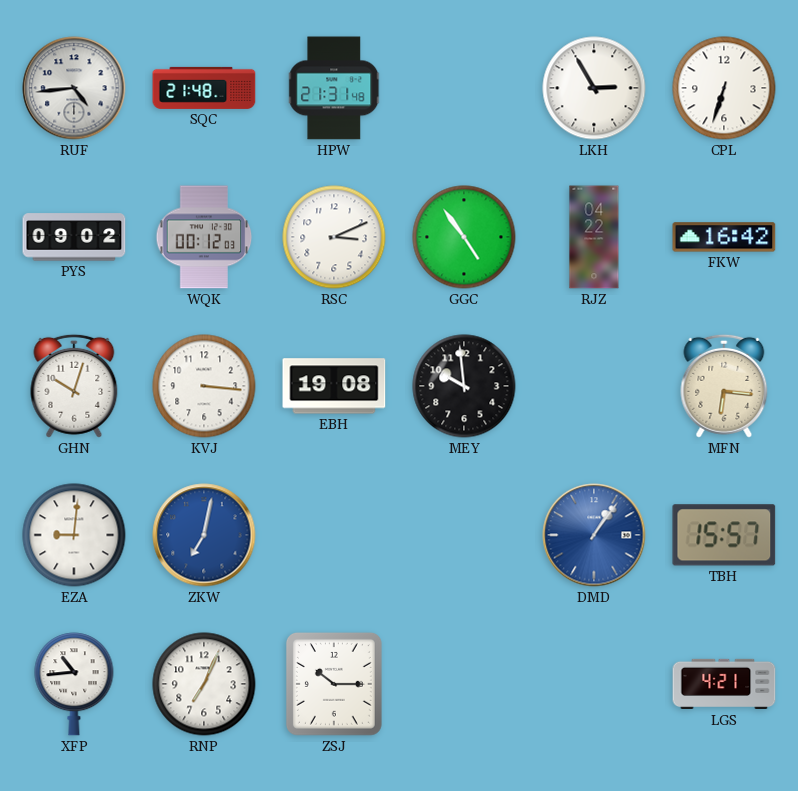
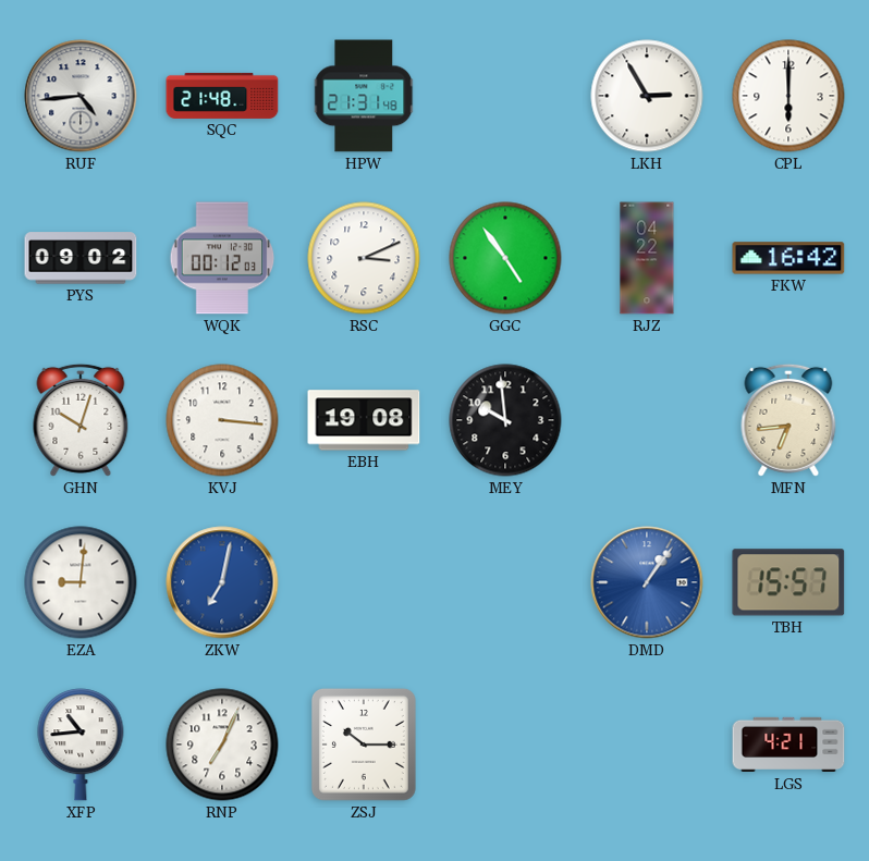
CPL: 6:33 -> 6:00 (788, 96)
MFN: 6:16 -> 6:44 (788, 420)
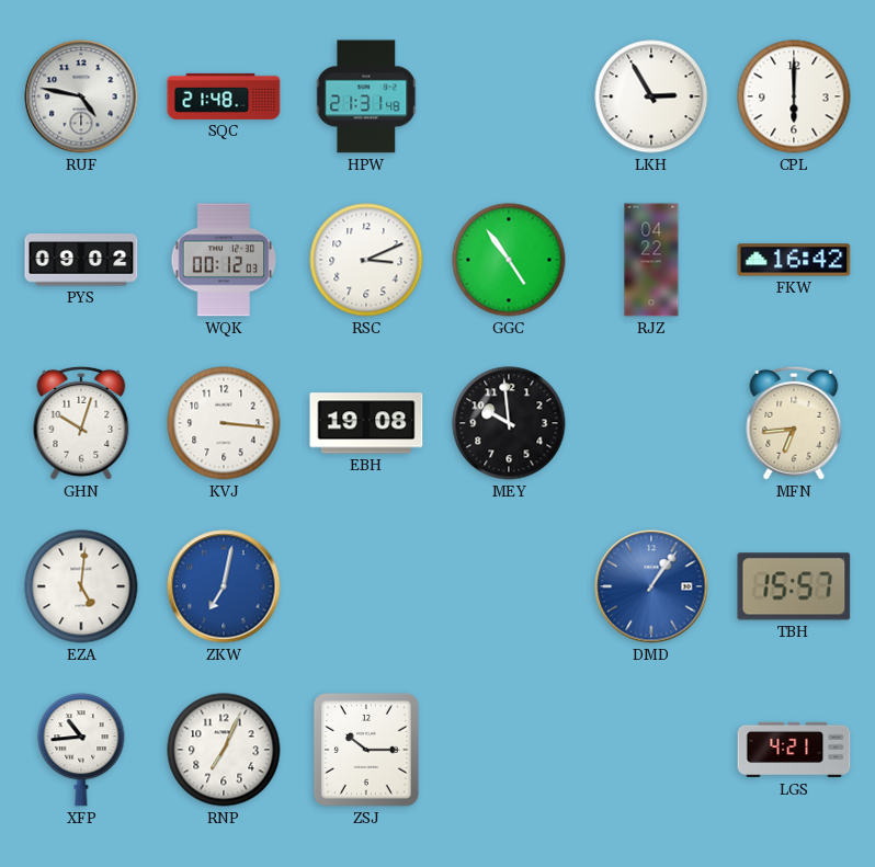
RUF: 4:44 -> 4:47 (81, 96)
EZA: 9:01 -> 5:01 (81, 586)
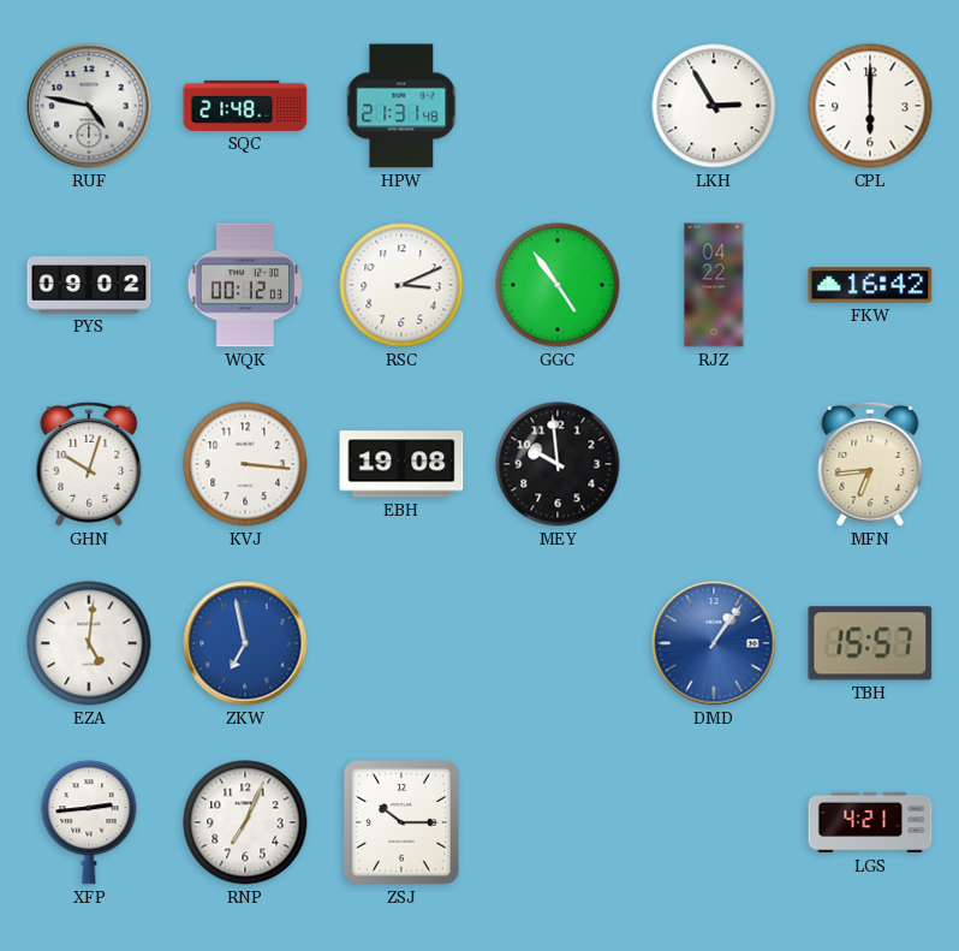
ZKW: 7:02 -> 6:58 (245, 643)
XFP: 10:44 -> 2:44 (89, 822)
